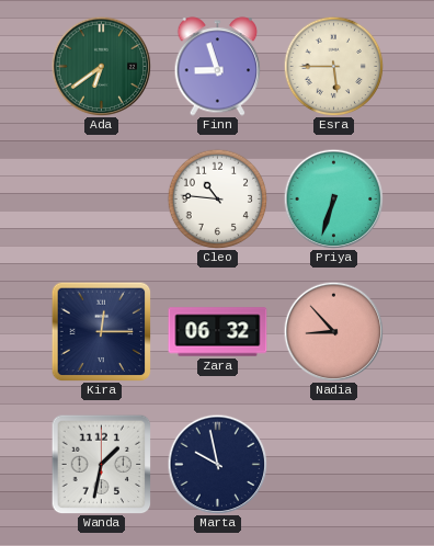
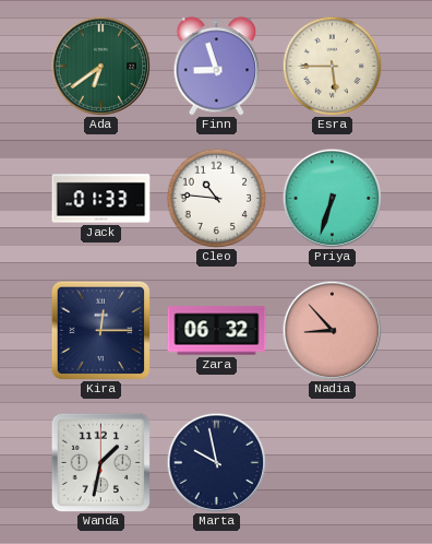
Jack: none -> 01:33 (101, 199)
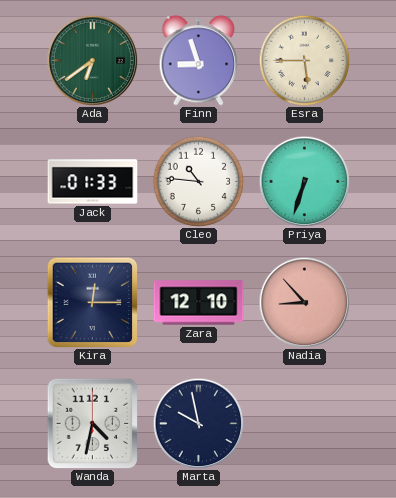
Zara: 06:32 -> 12:10 (199, 303)
Wanda: 1:32 -> 4:32 (92, 423)
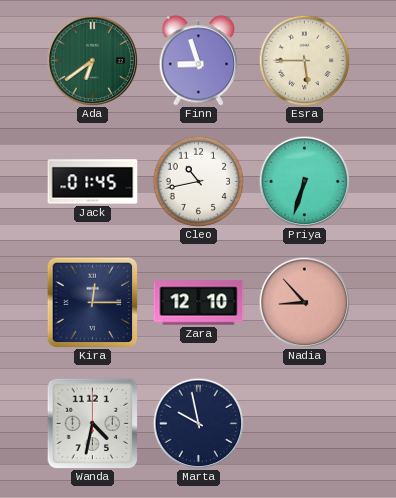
Jack: 01:33 -> 01:45 (93, 182)
Cleo: 10:46 -> 10:43 (198, 181)
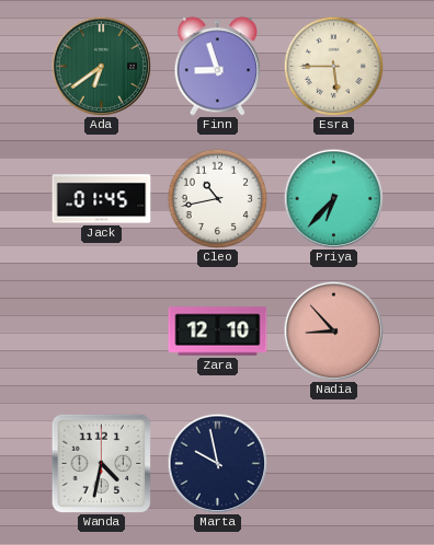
Priya: 6:33 -> 6:37 (333, 198)
Kira: 12:15 -> none (92, 302)
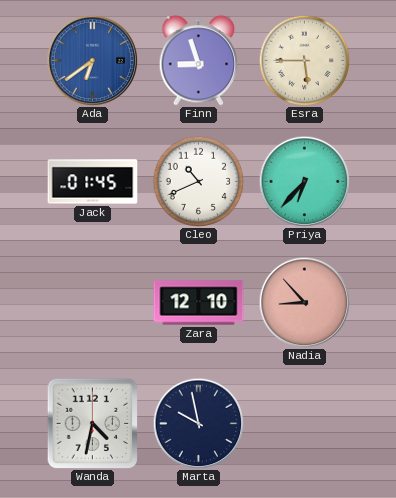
Ada dial: green -> blue (92, 60)
Cleo: 10:43 -> 10:41 (198, 181)
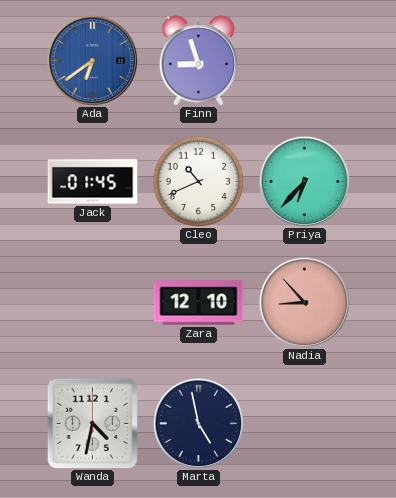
Esra: 5:45 -> none (304, 60)
Marta: 9:58 -> 4:58 (198, 423)
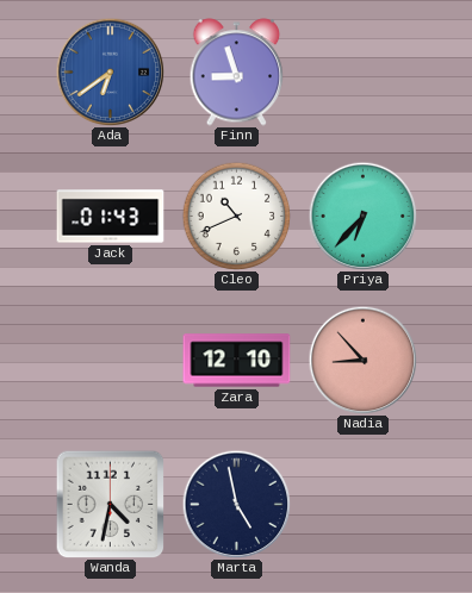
Jack: 01:45 -> 01:43 (111, 217)
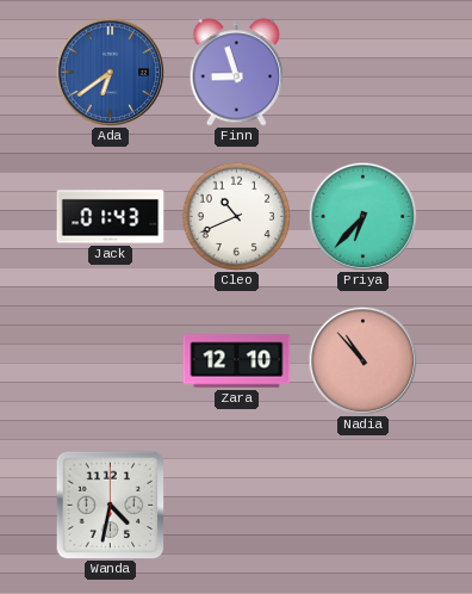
Nadia: 8:53 -> 10:53 (362, 360)
Marta: 4:58 -> none (236, 504)
